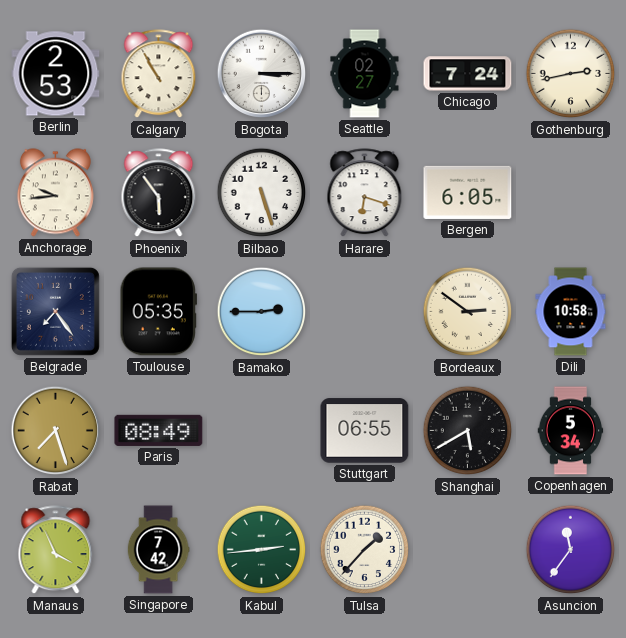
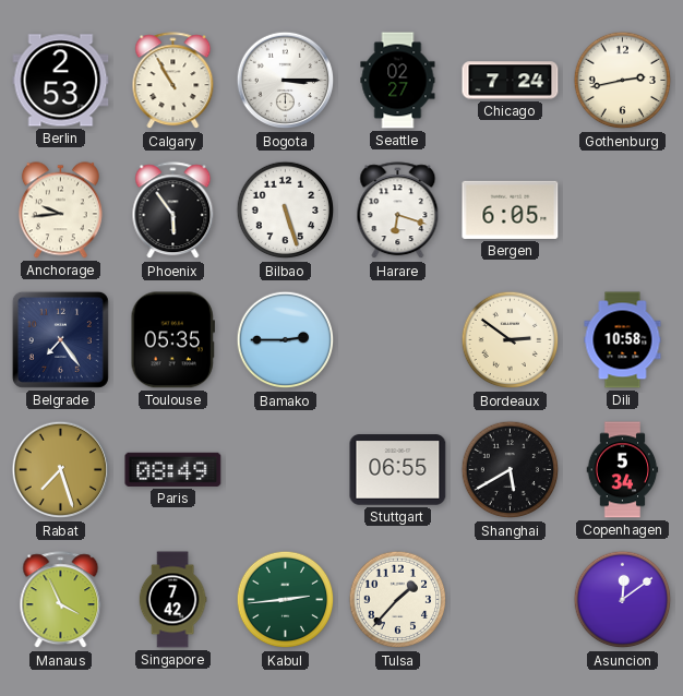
Asuncion: 11:36 -> 12:09 (623, 600)
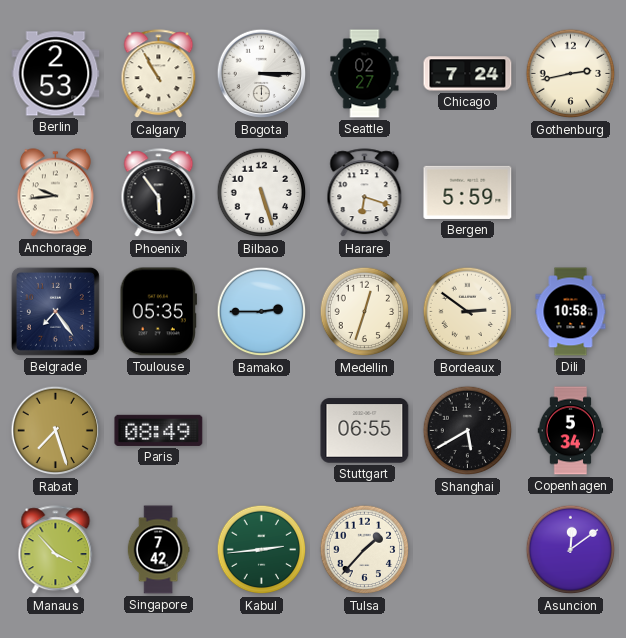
Bergen: 6:05 -> 5:59 (468, 192)
Medellin: none -> 12:33 (365, 312)
Manaus: 3:56 -> 3:53 (56, 550)
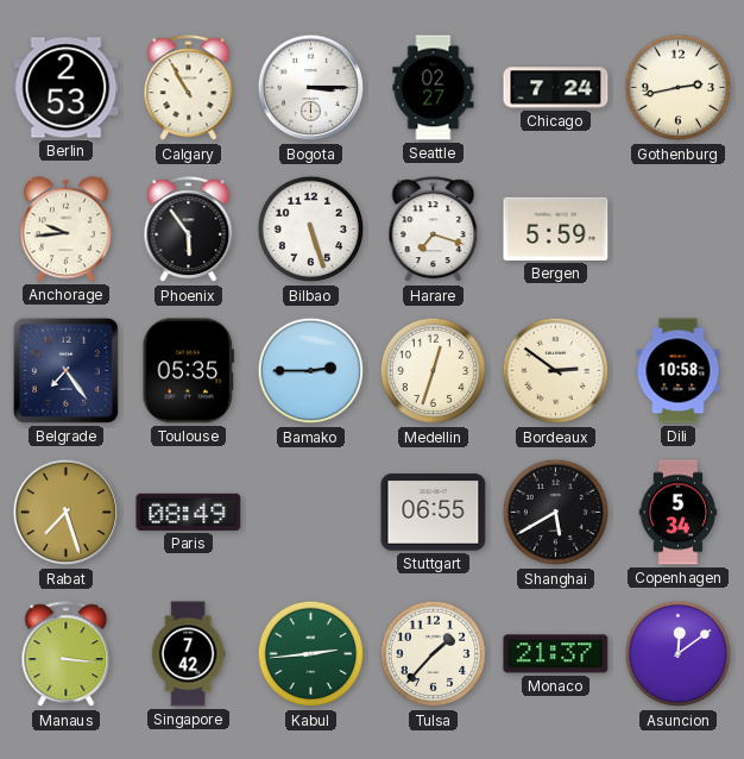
Harare: 6:18 -> 7:18 (434, 230)
Manaus: 3:53 -> 3:16 (67, 654)
Monaco: none -> 21:37 (556, 654)
